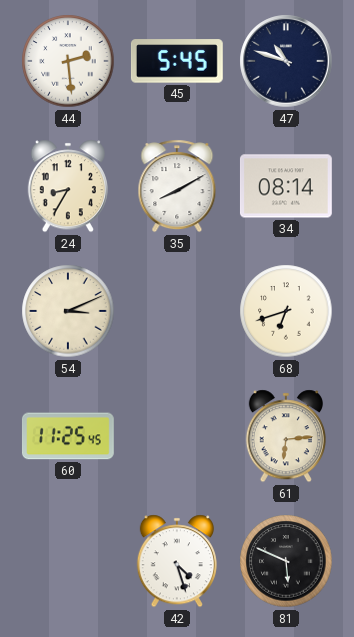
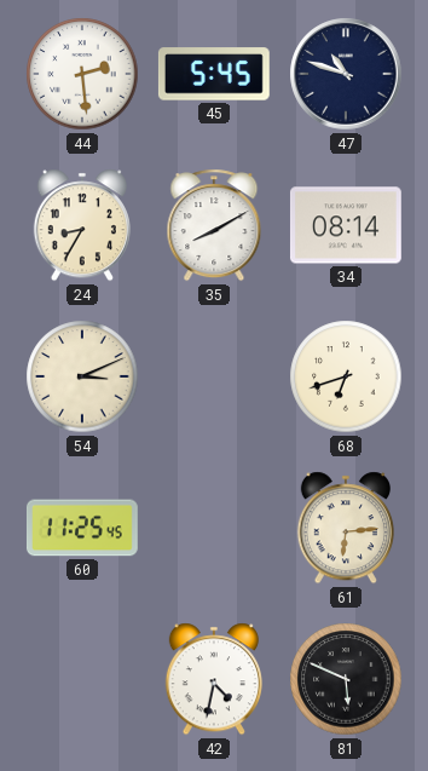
42: 4:27 -> 4:32 (214, 679)
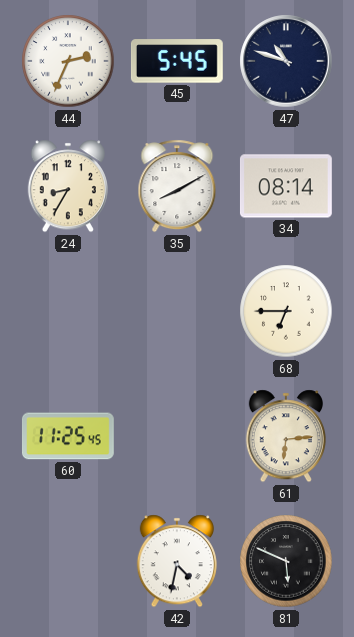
44: 2:29 -> 2:34 (68, 61)
54: 3:11 -> none (82, 376)
68: 6:42 -> 6:45 (286, 311)
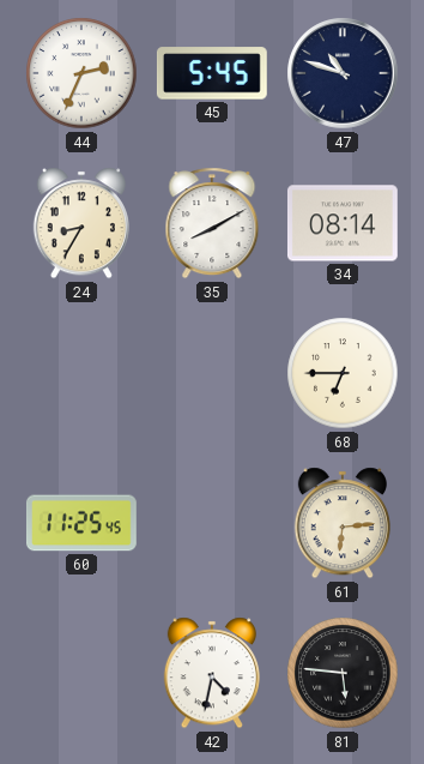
81: 5:49 -> 5:46 (343, 673)
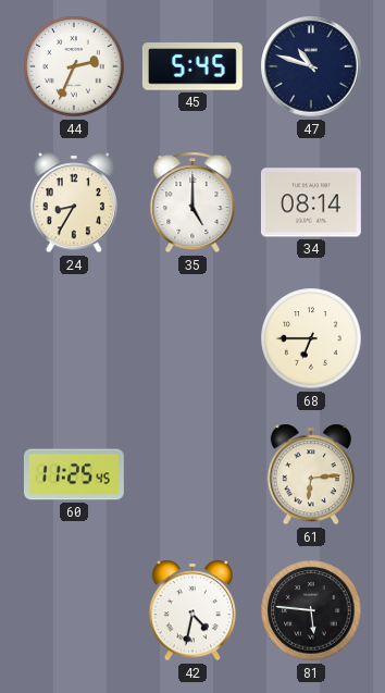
35: 8:10 -> 5:00 (192, 202)
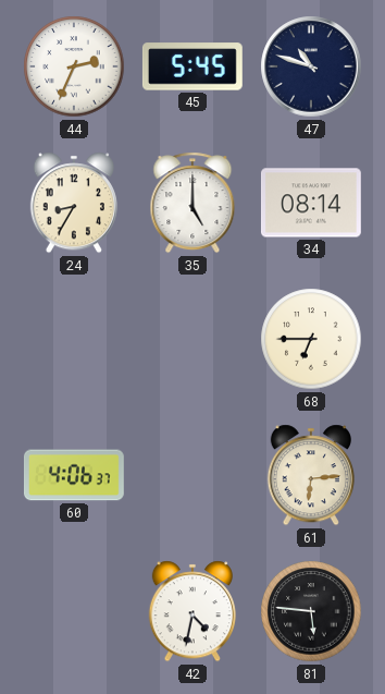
60: 11:25 -> 4:06 (74, 475)
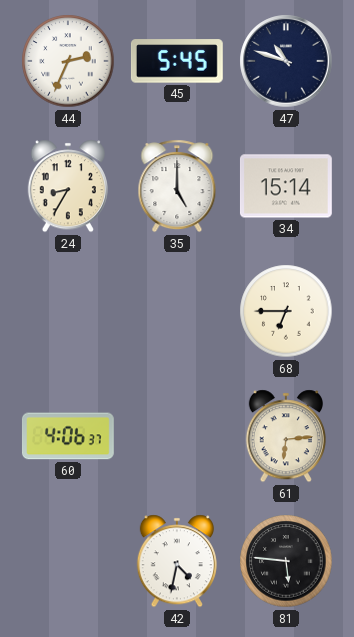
34: 08:14 -> 15:14 (286, 186)
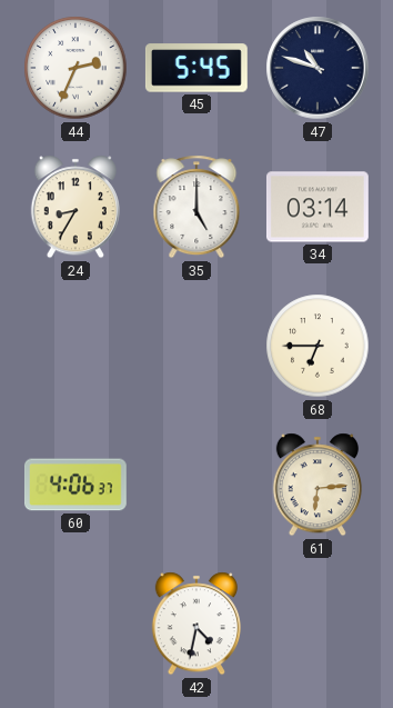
34: 15:14 -> 03:14 (318, 207)
81: 5:46 -> none (286, 561)
